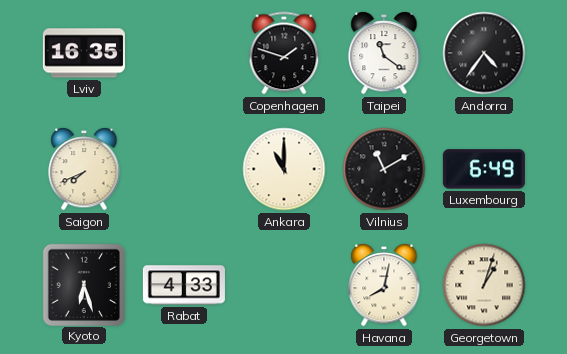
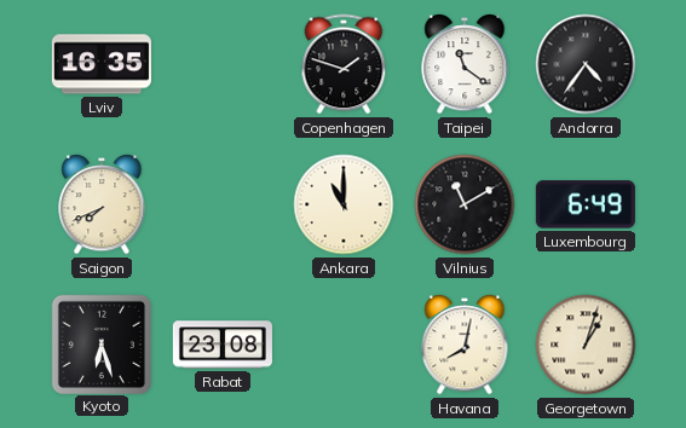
Rabat: 4:33 -> 23:08 (223, 345)
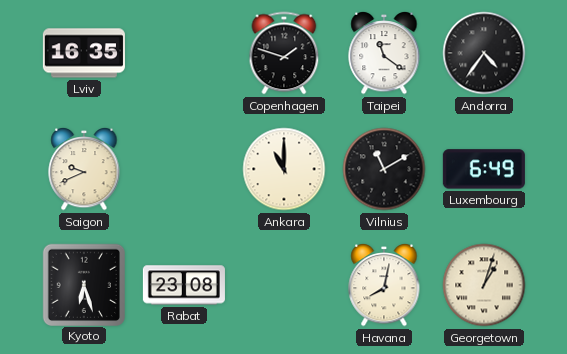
Saigon: 7:41 -> 9:41 (84, 169)
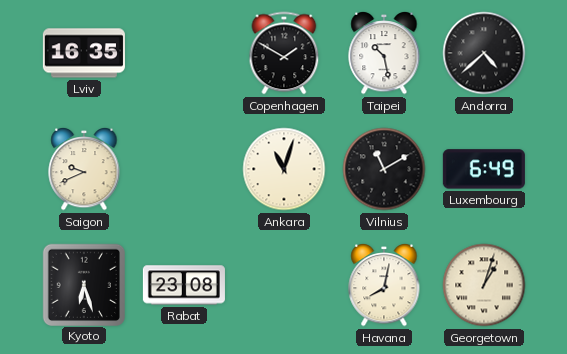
Copenhagen: 1:48 -> 1:50 (284, 53)
Taipei: 11:21 -> 10:28 (384, 53)
Andorra: 4:36 -> 4:38 (484, 53)
Ankara: 11:00 -> 11:03 (284, 169)
